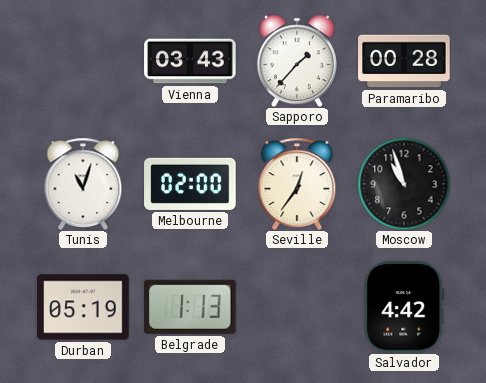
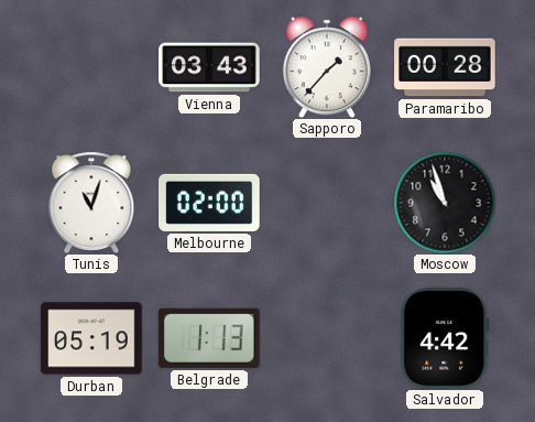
Seville: 12:36 -> none (297, 183)
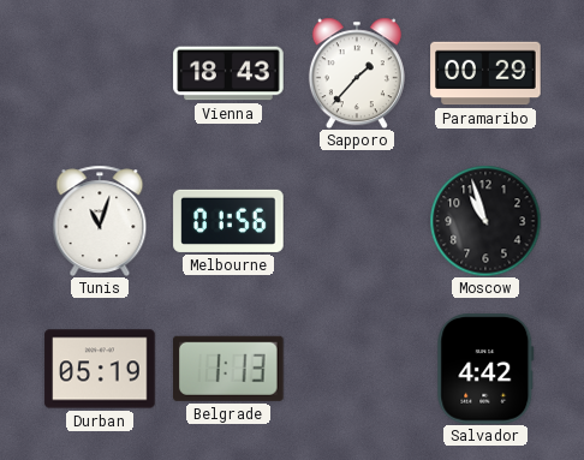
Vienna: 03:43 -> 18:43 (228, 73)
Paramaribo: 00:28 -> 00:29 (485, 73)
Melbourne: 02:00 -> 01:56 (228, 221)
